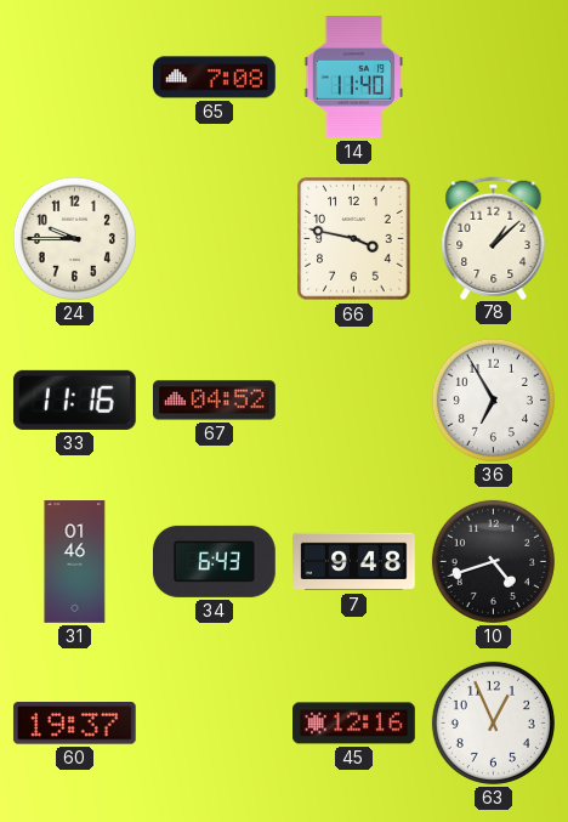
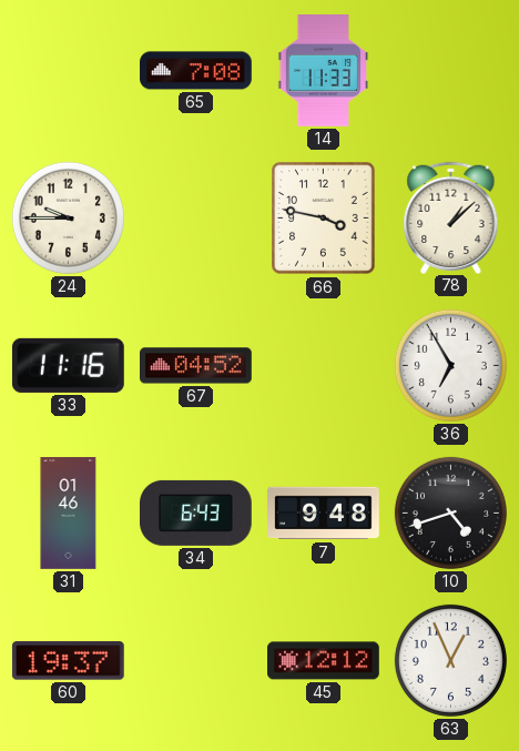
14: 11:40 -> 11:33 (324, 71)
45: 12:16 -> 12:12 (324, 661)
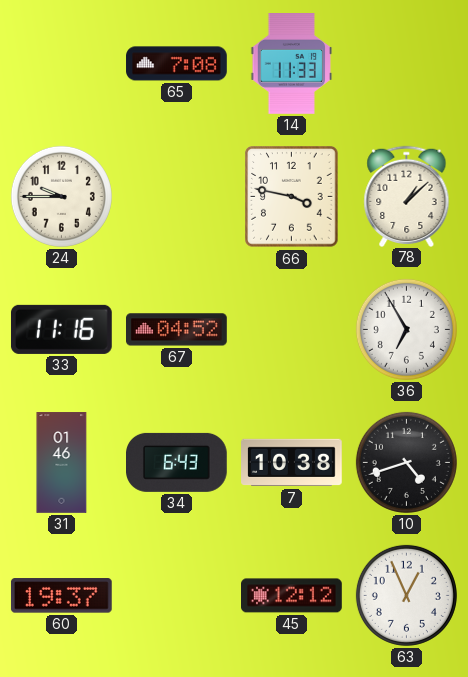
7: 9:48 -> 10:38 (292, 463)
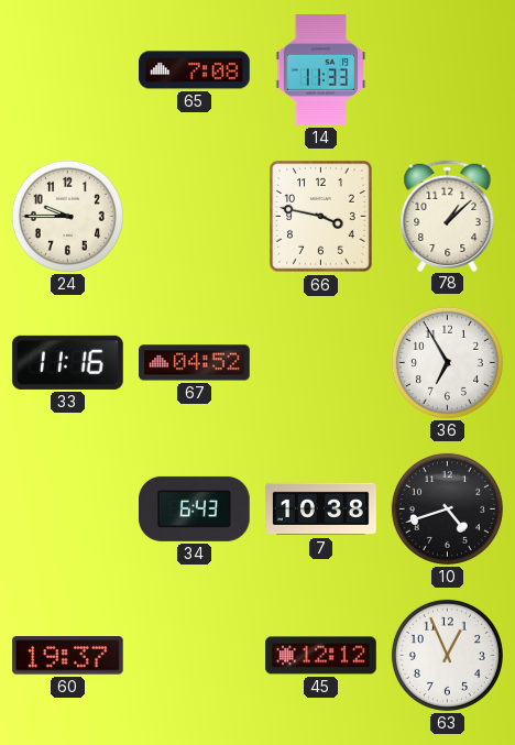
31: 01:46 -> none (62, 463)
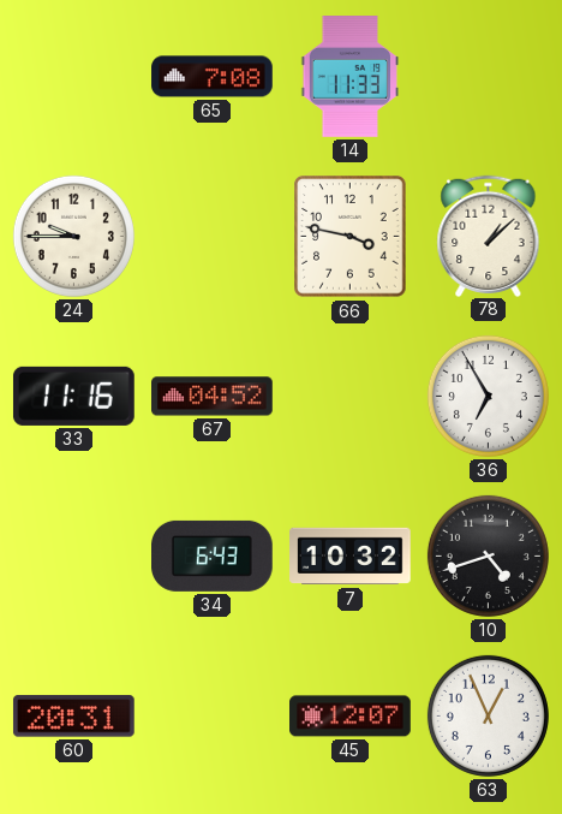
7: 10:38 -> 10:32 (351, 557)
60: 19:37 -> 20:31 (73, 717)
45: 12:12 -> 12:07 (351, 717)
